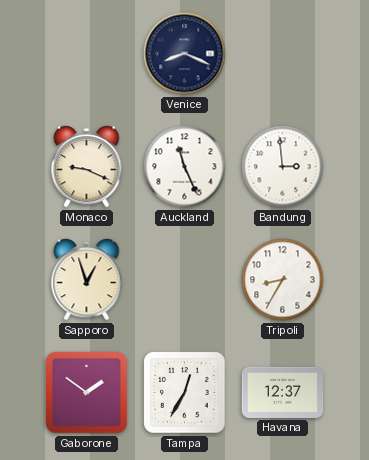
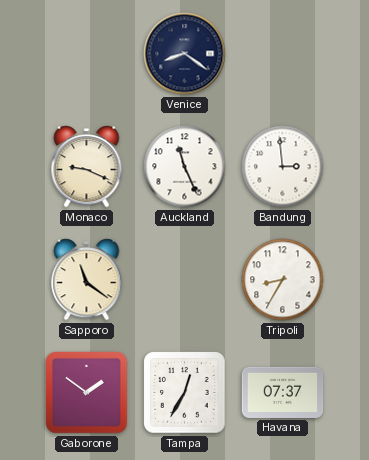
Venice: 8:19 -> 8:21 (185, 54)
Sapporo: 12:57 -> 11:21 (87, 280)
Havana: 12:37 -> 07:37 (283, 392)
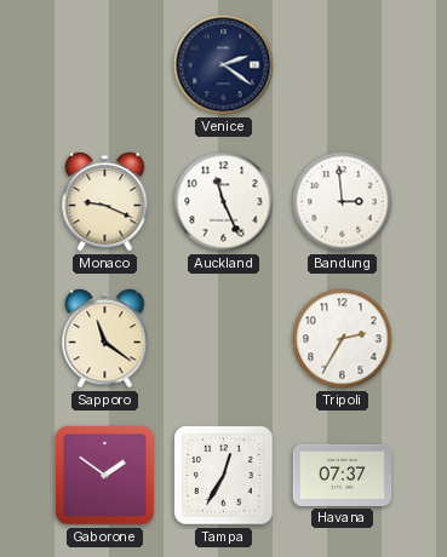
Venice: 8:21 -> 2:21 (224, 65)
Tripoli: 8:35 -> 2:35 (343, 339)
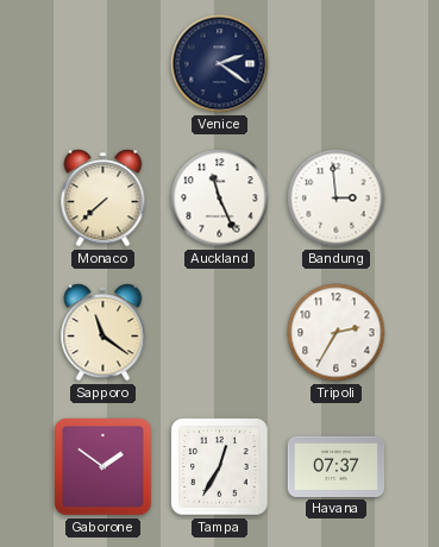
Monaco: 9:19 -> 7:38 (104, 199)
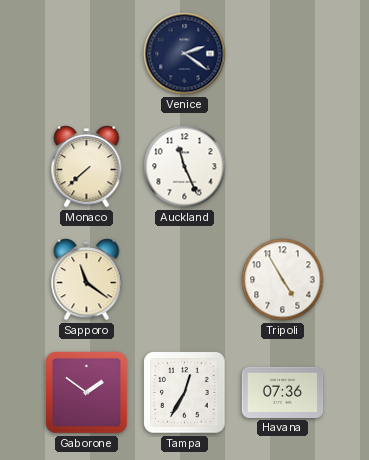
Bandung: 2:59 -> none (337, 199)
Tripoli: 2:35 -> 4:55 (283, 280)
Havana: 07:37 -> 07:36 (283, 392)
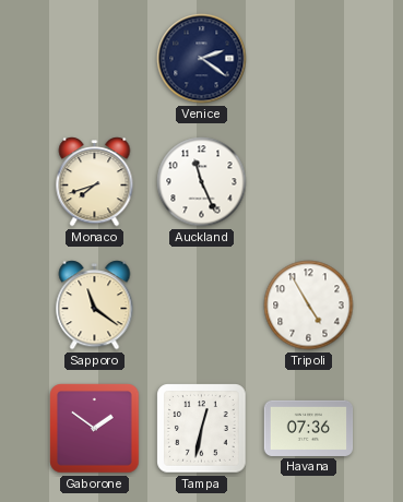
Monaco: 7:38 -> 7:42 (95, 182)
Tampa: 12:35 -> 12:32 (202, 429)
